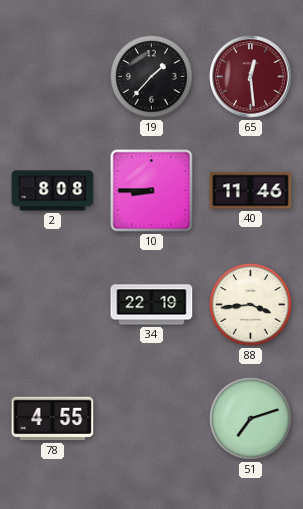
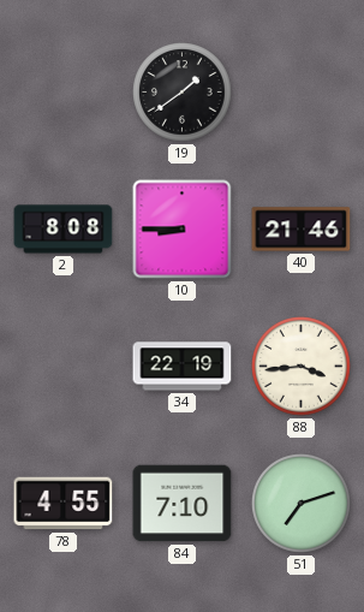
19: 1:37 -> 1:39 (183, 93)
65: 12:29 -> none (251, 77)
40: 11:46 -> 21:46 (302, 230)
84: none -> 7:10 (183, 504)
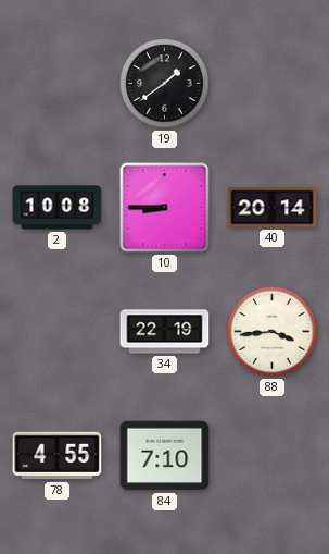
2: 8:08 -> 10:08 (58, 208)
40: 21:46 -> 20:14 (273, 208)
51: 7:12 -> none (302, 504)
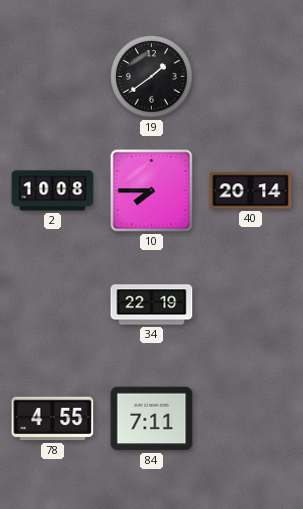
10: 8:45 -> 7:45 (152, 191)
88: 3:44 -> none (273, 332)
84: 7:10 -> 7:11 (152, 419)
